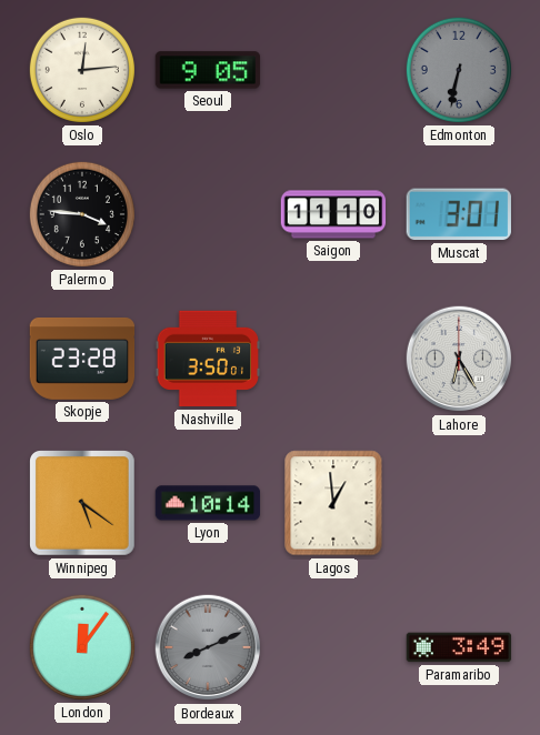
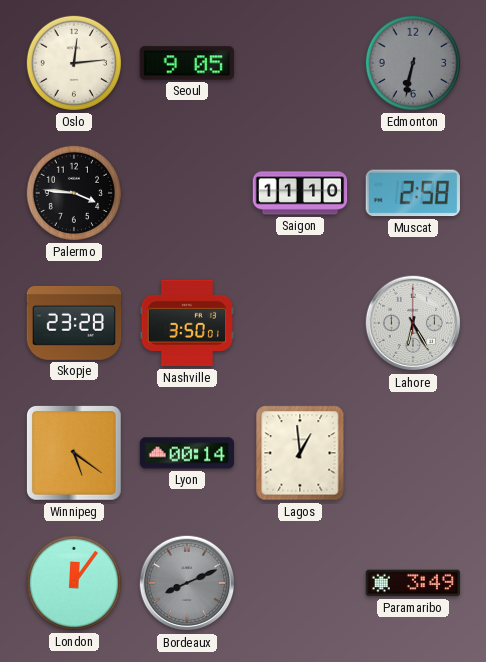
Muscat: 3:01 -> 2:58 (413, 193)
Lyon: 10:14 -> 00:14 (187, 453)
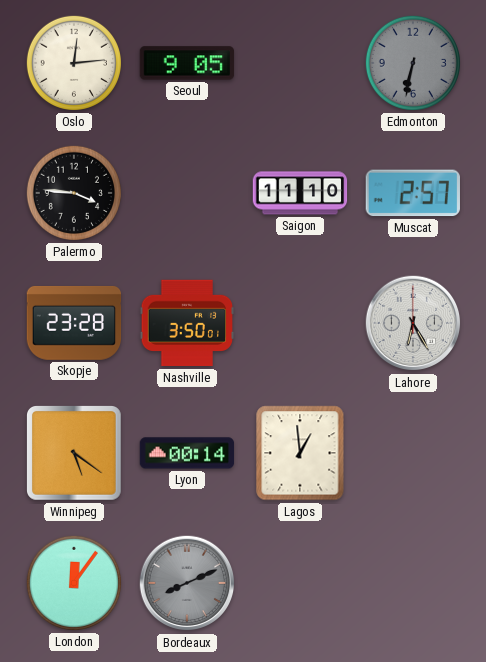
Muscat: 2:58 -> 2:57 (413, 193)
Paramaribo: 3:49 -> none (413, 583)
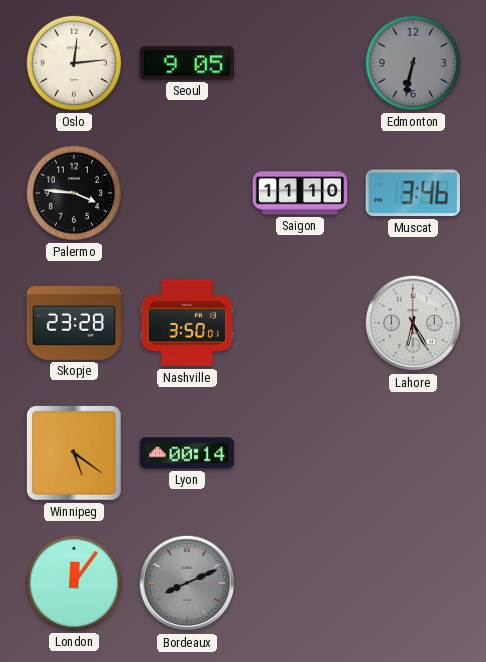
Muscat: 2:57 -> 3:46 (413, 193)
Lagos: 12:59 -> none (300, 453)
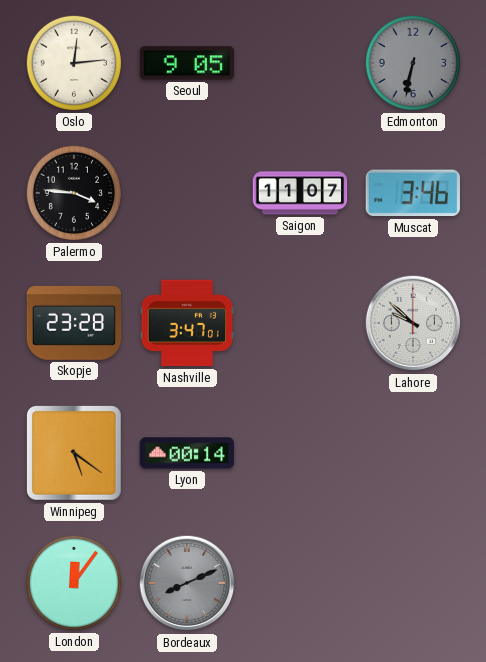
Saigon: 11:10 -> 11:07 (300, 193)
Nashville: 3:50 -> 3:47 (187, 323)
Lahore: 6:25 -> 9:52 (413, 323)
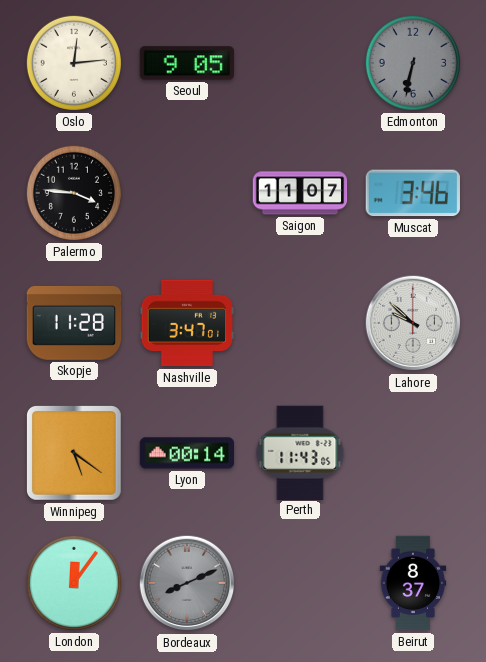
Skopje: 23:28 -> 11:28 (74, 323)
Perth: none -> 11:43 (300, 452)
Beirut: none -> 8:37 (413, 583)
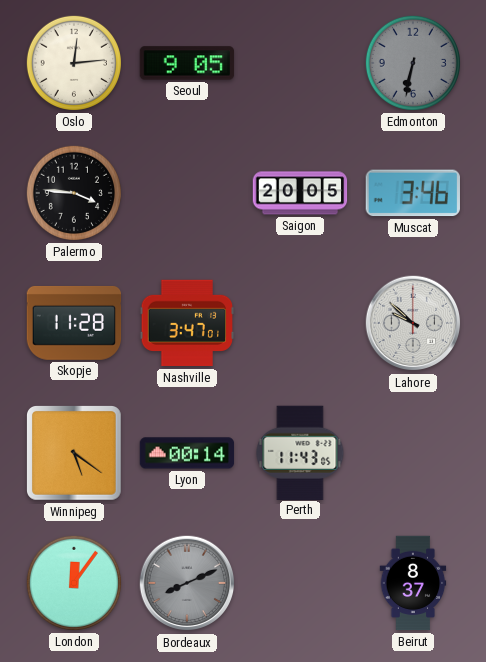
Saigon: 11:07 -> 20:05 (300, 193)
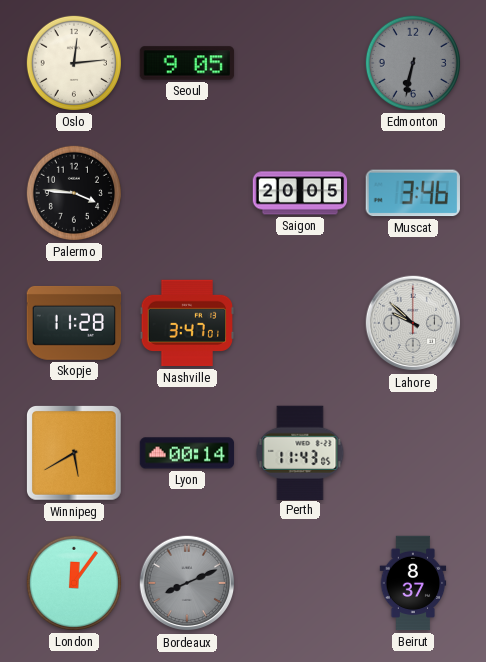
Winnipeg: 5:21 -> 5:40 (75, 454)
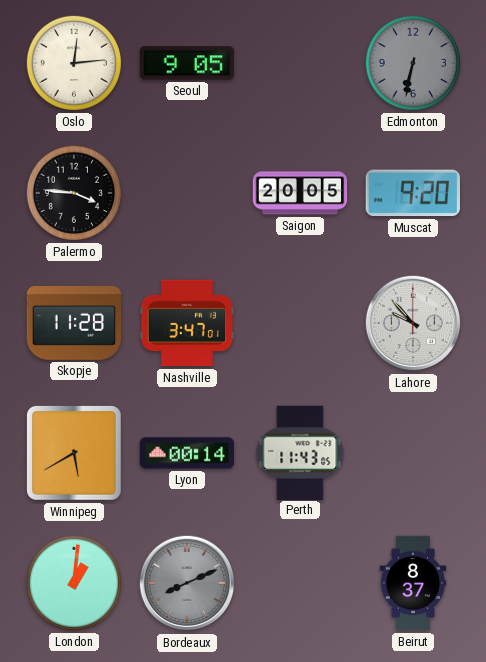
Muscat: 3:46 -> 9:20 (413, 193)
Lahore: 9:52 -> 9:53 (413, 323)
London: 12:06 -> 1:01 (74, 583)
